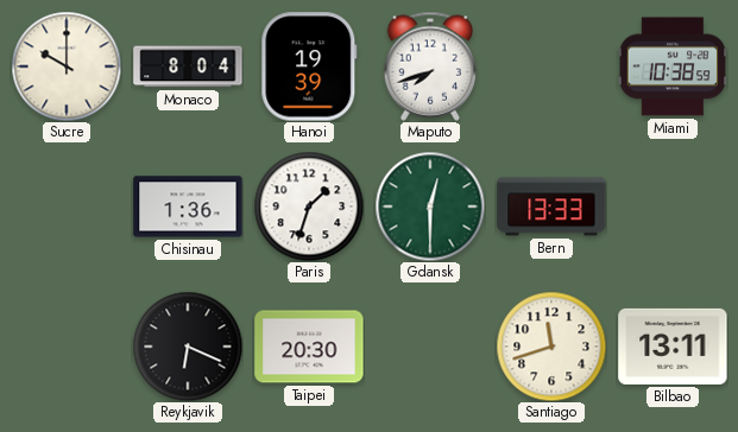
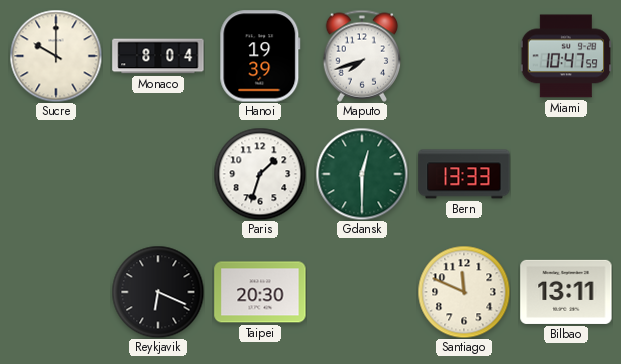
Miami: 10:38 -> 10:47 (566, 56)
Chisinau: 1:36 -> none (188, 207)
Santiago: 11:42 -> 11:49 (464, 292)
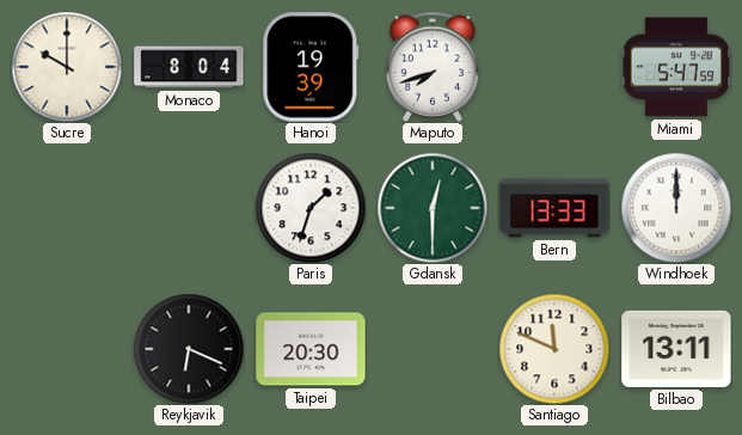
Miami: 10:47 -> 5:47 (676, 67)
Windhoek: none -> 12:00 (676, 208)
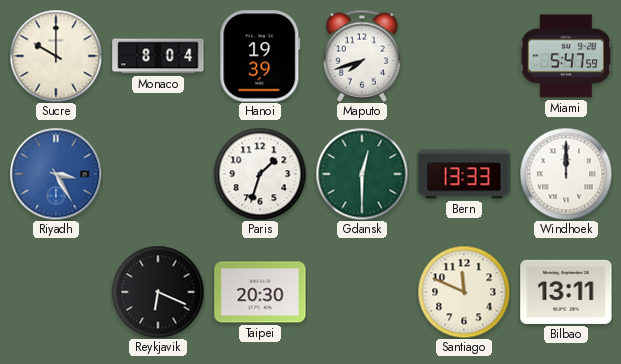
Riyadh: none -> 3:25 (56, 174)
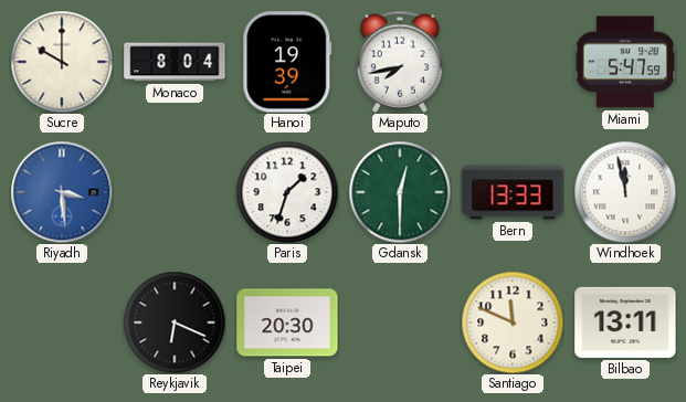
Maputo: 7:42 -> 7:43 (400, 62)
Riyadh: 3:25 -> 3:29 (62, 192)
Windhoek: 12:00 -> 11:58 (625, 192)
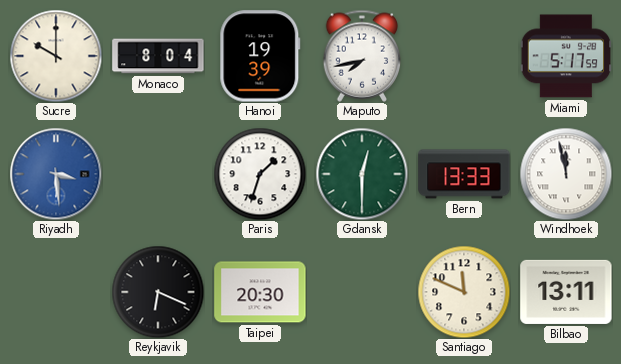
Miami: 5:47 -> 5:17 (566, 56)
